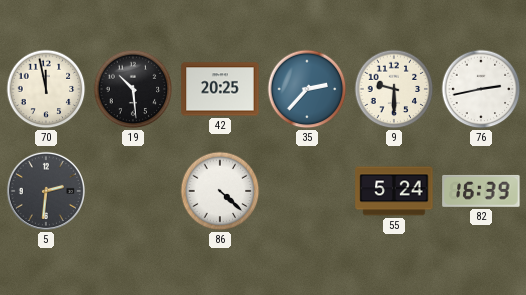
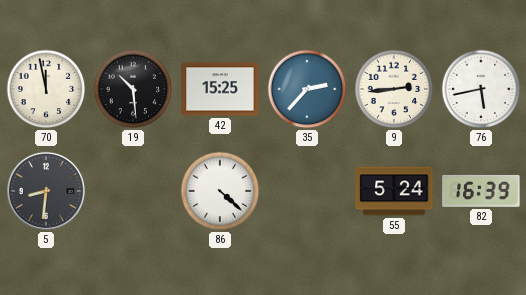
42: 20:25 -> 15:25 (220, 89)
9: 9:30 -> 2:44 (394, 89)
76: 2:43 -> 5:43 (481, 89)
5: 2:31 -> 8:31 (46, 191)
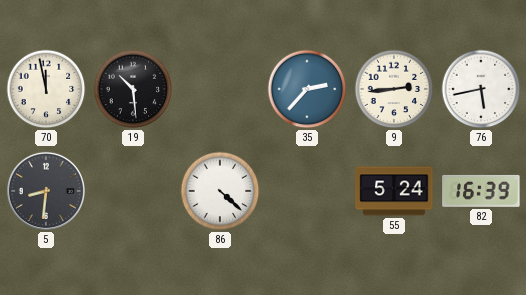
42: 15:25 -> none (220, 89)
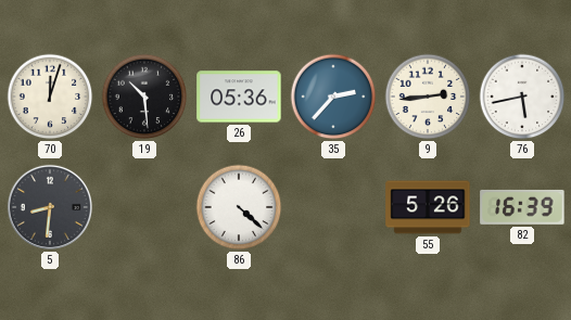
70: 11:58 -> 12:03 (50, 97)
26: none -> 05:36 (239, 97)
55: 5:24 -> 5:26 (428, 207)
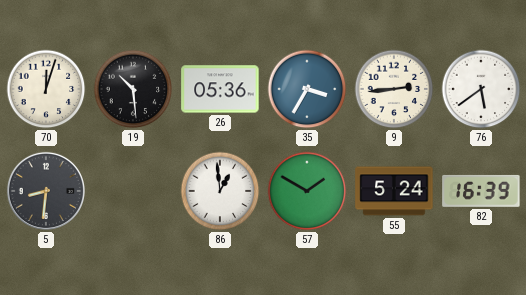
35: 2:37 -> 3:35 (307, 89)
76: 5:43 -> 5:39 (481, 89)
86: 4:22 -> 12:59 (220, 191)
57: none -> 1:50 (307, 191)
55: 5:26 -> 5:24 (394, 191)
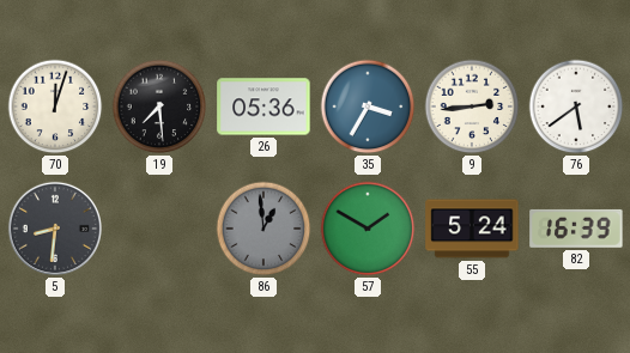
19: 10:29 -> 7:29 (159, 106)
86 dial: white -> grey (263, 229)
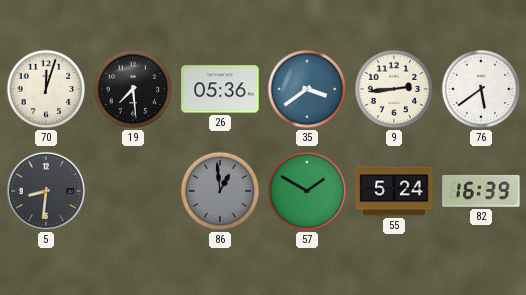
35: 3:35 -> 3:39 (307, 89)
